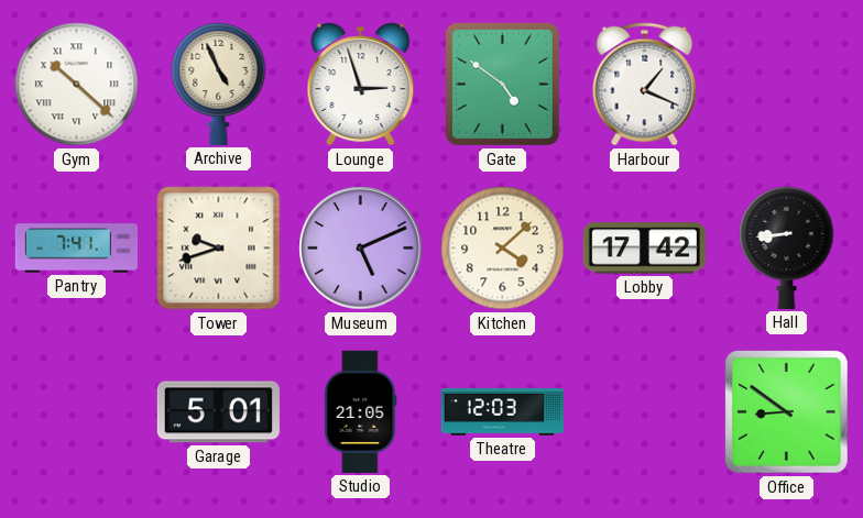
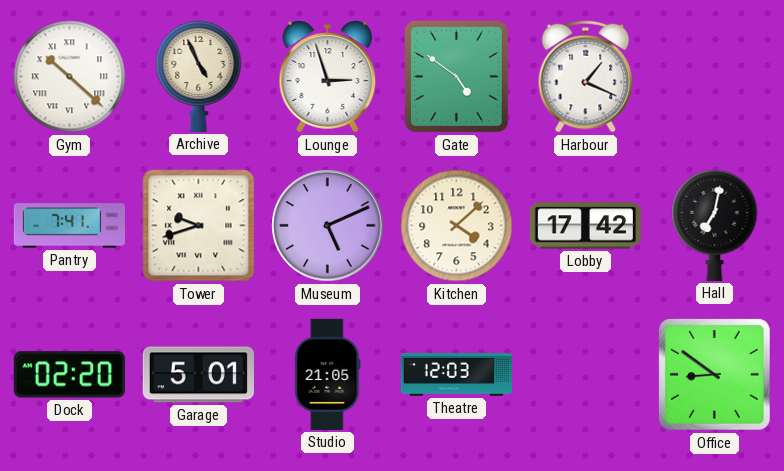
Hall: 8:44 -> 7:02 (715, 225)
Dock: none -> 02:20 (69, 375)
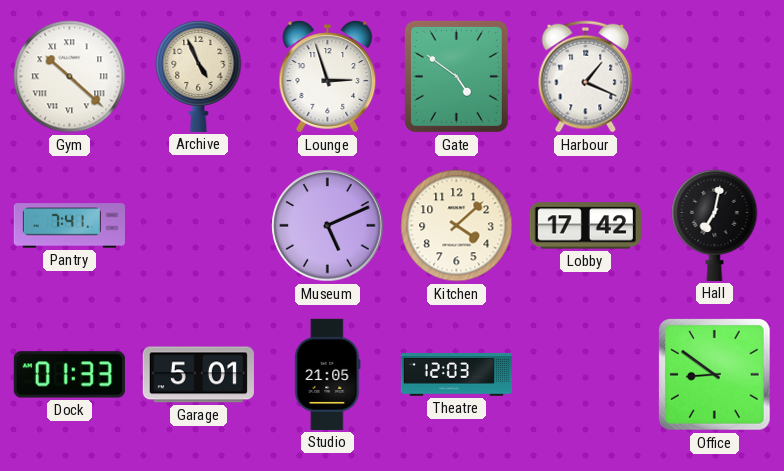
Tower: 9:42 -> none (199, 226)
Dock: 02:20 -> 01:33 (69, 375)
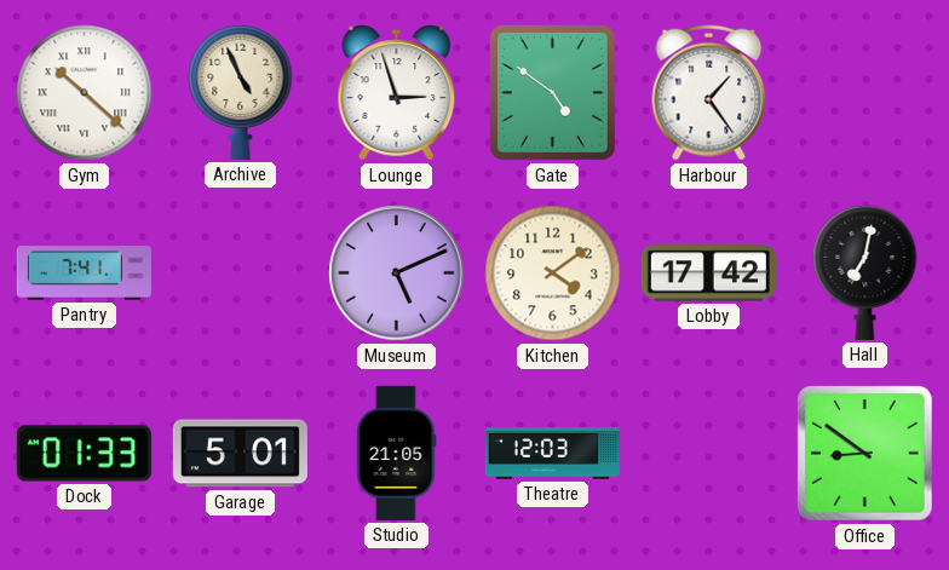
Harbour: 1:19 -> 1:24 (709, 93)
Kitchen: 4:08 -> 4:09 (553, 274)
